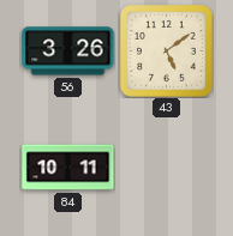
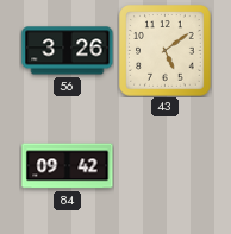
84: 10:11 -> 09:42 (68, 166)
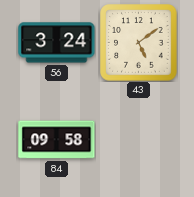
56: 3:26 -> 3:24 (57, 43)
84: 09:42 -> 09:58 (57, 140)
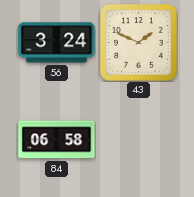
43: 5:09 -> 1:49 (139, 43)
84: 09:58 -> 06:58 (57, 140)
